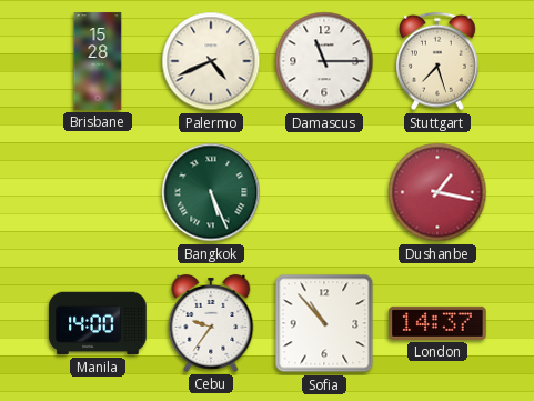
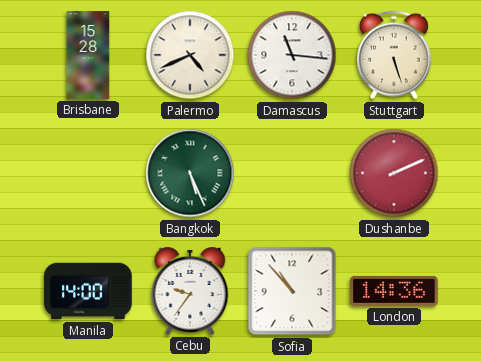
Damascus: 11:15 -> 11:16 (292, 55)
Stuttgart: 7:27 -> 5:27 (395, 55)
Dushanbe: 1:17 -> 2:11 (394, 173)
London: 14:37 -> 14:36 (394, 291)
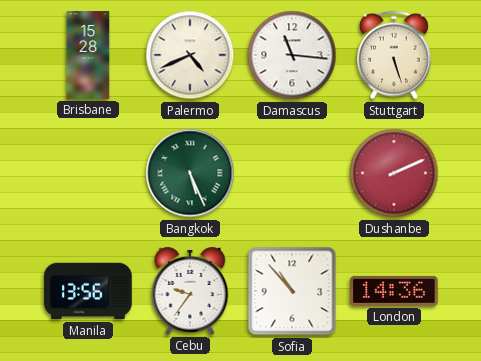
Manila: 14:00 -> 13:56 (88, 291)
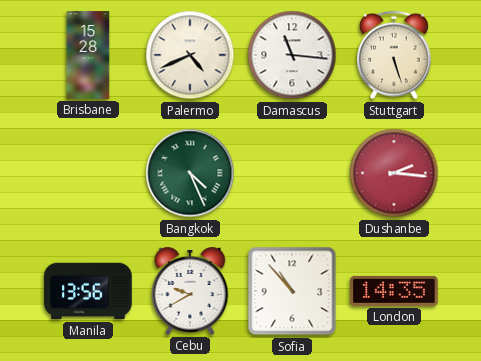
Bangkok: 5:26 -> 4:26 (190, 173)
Dushanbe: 2:11 -> 2:16 (394, 173)
Cebu: 9:36 -> 9:40 (190, 291)
London: 14:36 -> 14:35 (394, 291)
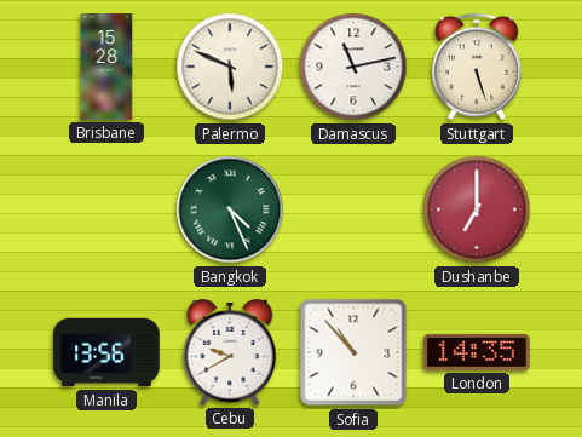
Palermo: 4:41 -> 5:49 (230, 67)
Damascus: 11:16 -> 11:13 (353, 67)
Dushanbe: 2:16 -> 7:00 (477, 209)
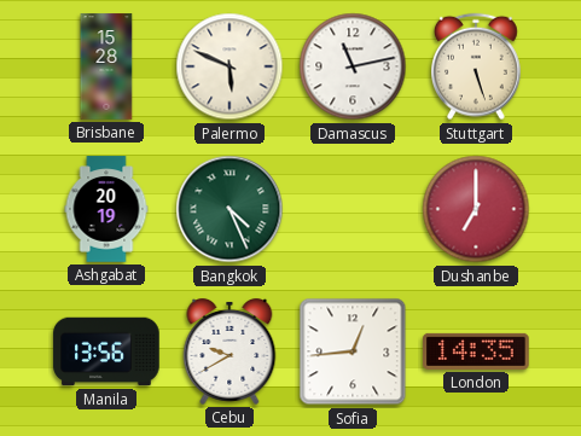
Ashgabat: none -> 20:19 (106, 209)
Sofia: 10:53 -> 12:44 (353, 351)
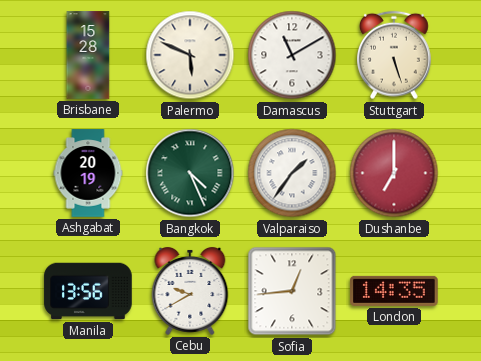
Damascus: 11:13 -> 11:10 (292, 55)
Valparaiso: none -> 1:36 (292, 173)
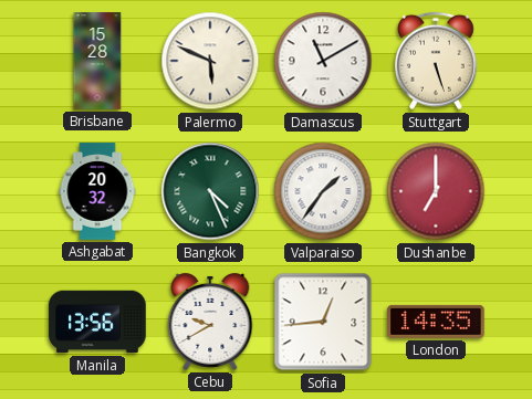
Ashgabat: 20:19 -> 20:32 (97, 191)
